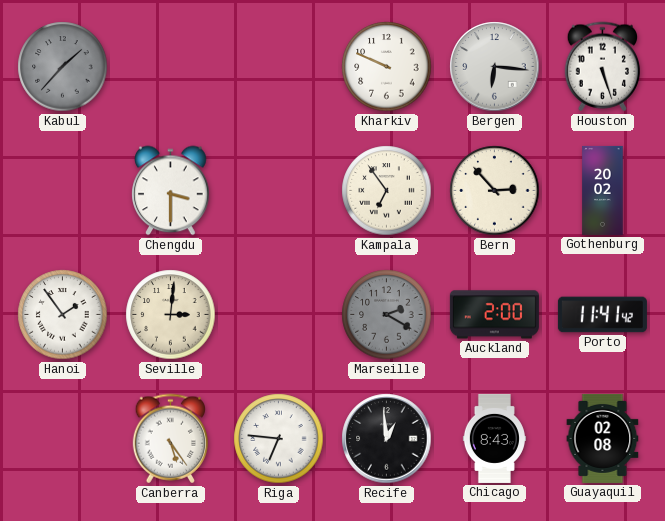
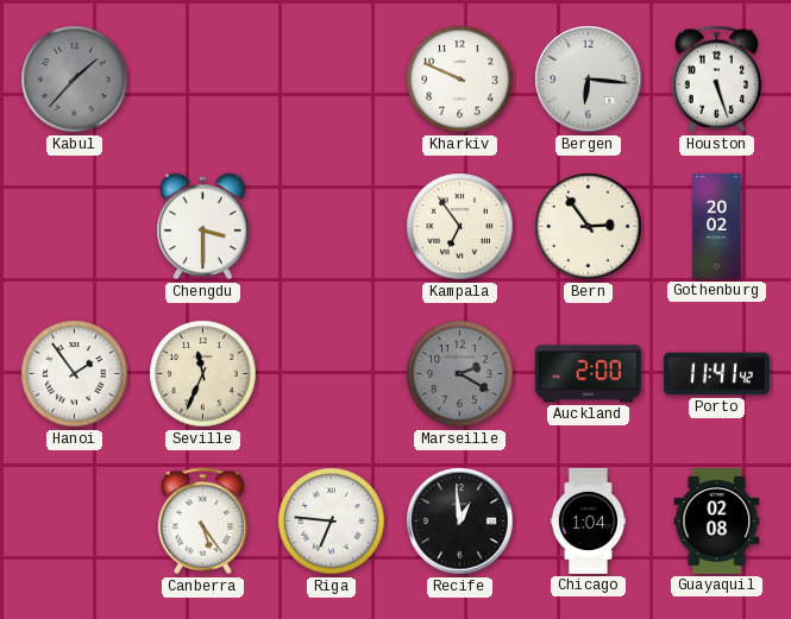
Bern: 2:53 -> 2:54 (589, 227)
Seville: 3:01 -> 11:34 (203, 374)
Chicago: 8:43 -> 1:04 (588, 520)
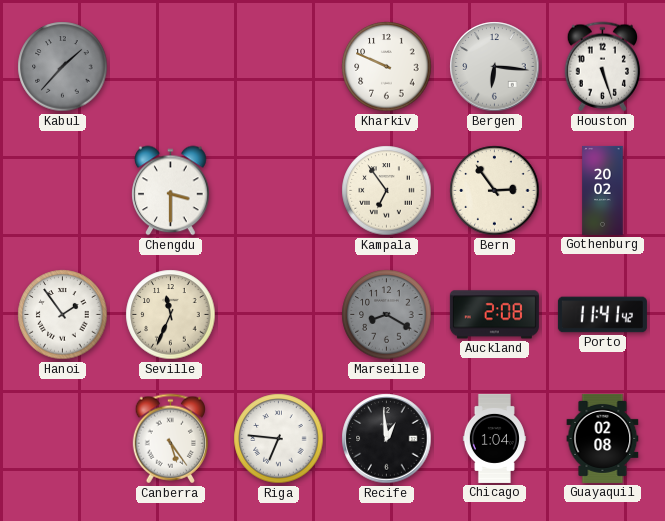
Marseille: 2:20 -> 8:20 (387, 315)
Auckland: 2:00 -> 2:08 (494, 315)
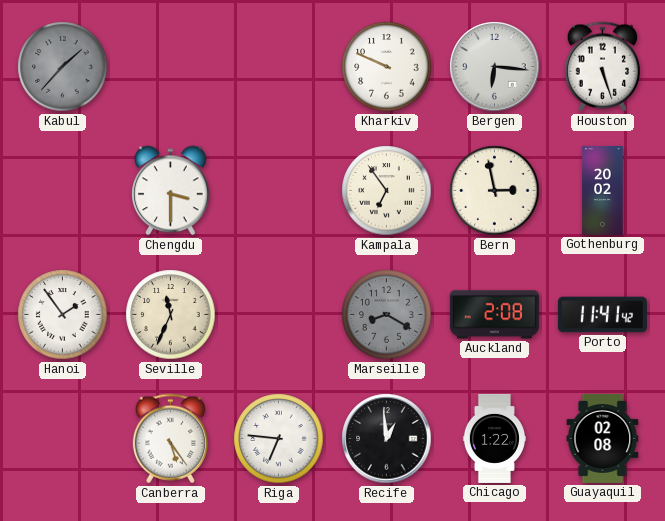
Bern: 2:54 -> 2:58 (495, 191)
Chicago: 1:04 -> 1:22 (494, 438)
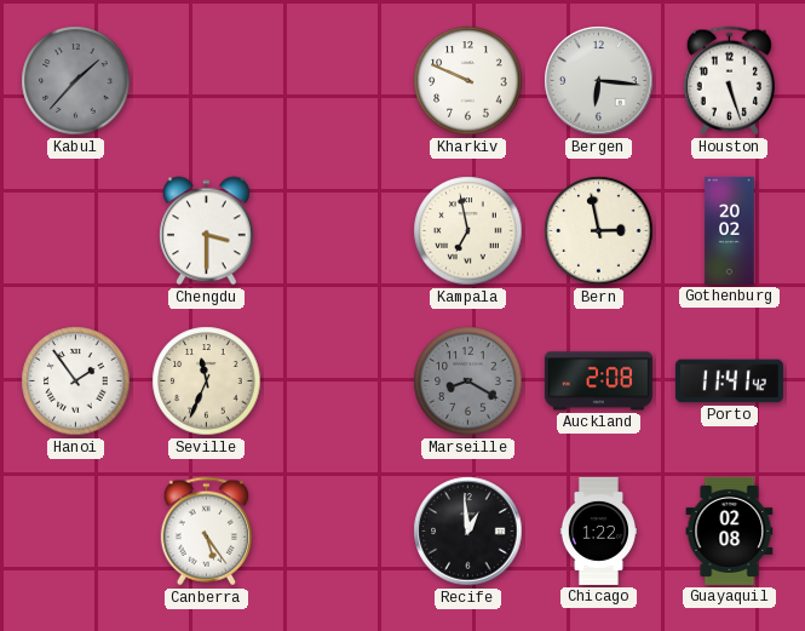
Kampala: 6:54 -> 6:58 (468, 231)
Riga: 6:46 -> none (279, 439)
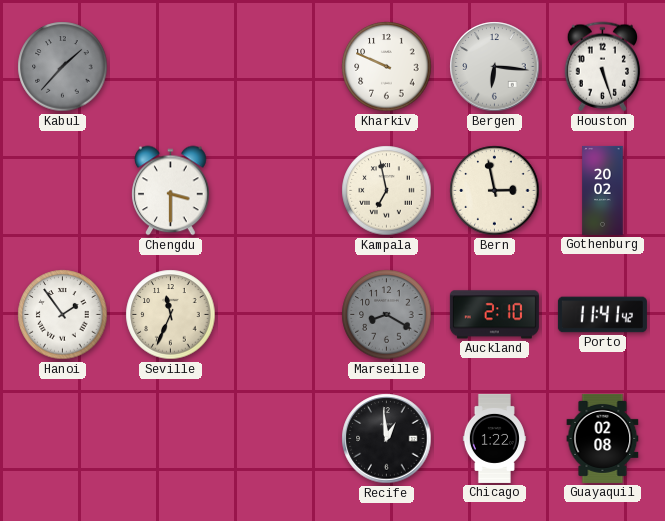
Auckland: 2:08 -> 2:10 (494, 315)
Canberra: 5:24 -> none (206, 532)
